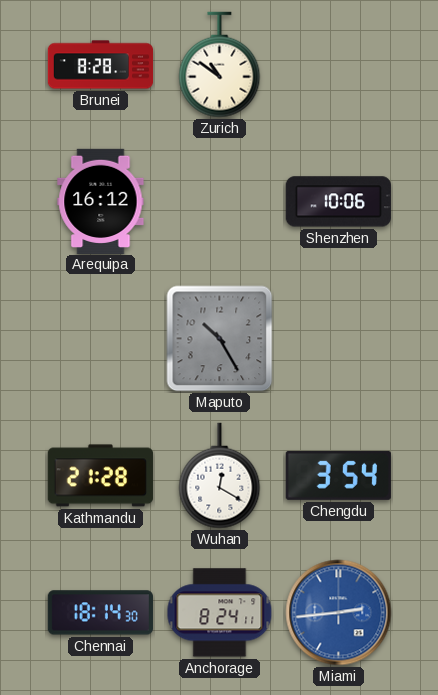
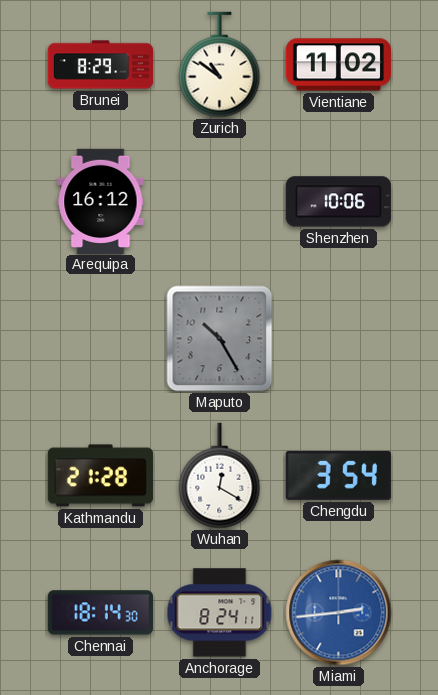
Brunei: 8:28 -> 8:29 (101, 65)
Vientiane: none -> 11:02 (338, 65)
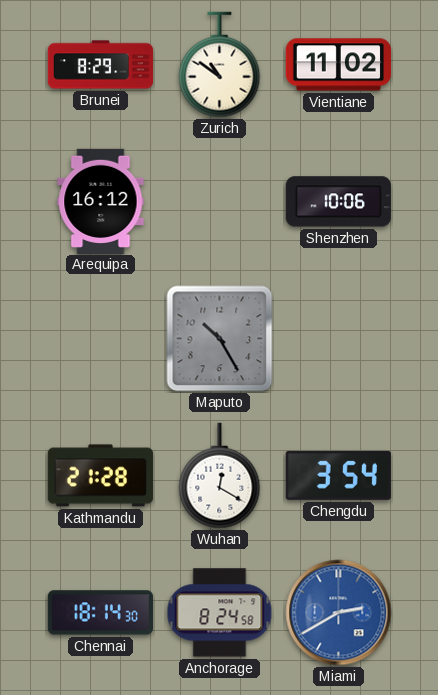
Anchorage: 8:24:11 -> 8:24:58 (220, 613)
Miami: 2:44 -> 2:40 (339, 613)
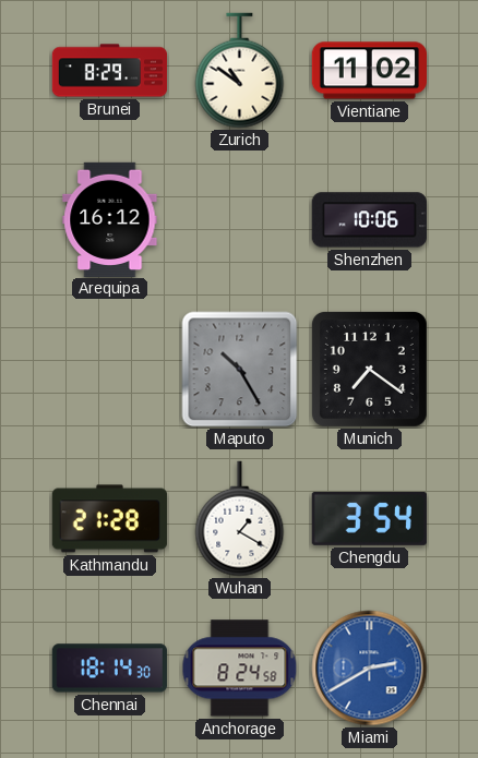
Munich: none -> 7:21 (369, 369)
Wuhan: 12:20 -> 1:20 (240, 519)
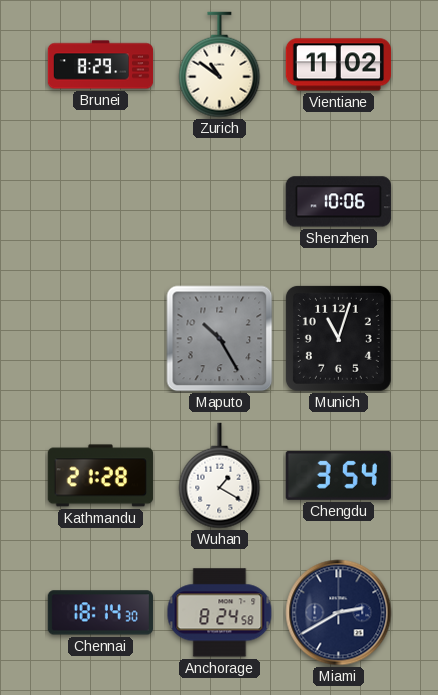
Arequipa: 16:12 -> none (110, 219)
Munich: 7:21 -> 11:03 (338, 338)
Miami dial: blue -> navy (339, 613)
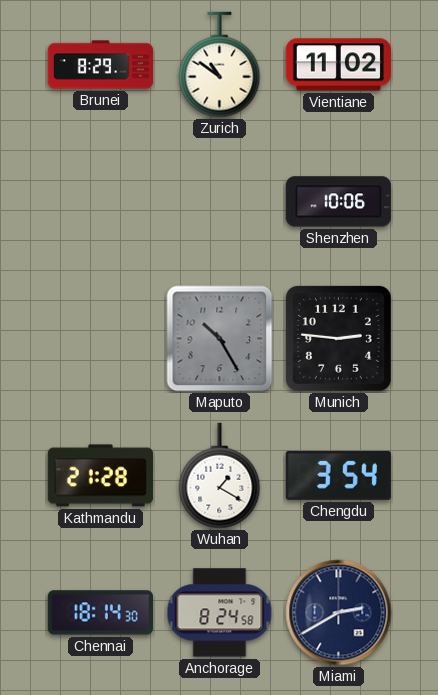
Munich: 11:03 -> 2:46 (338, 338)
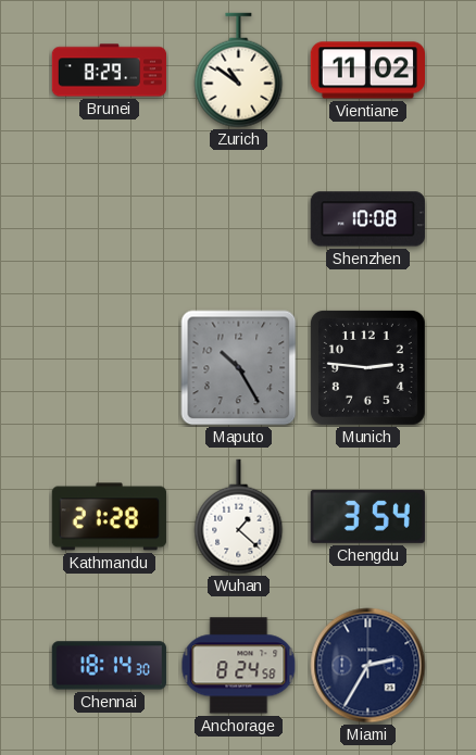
Shenzhen: 10:06 -> 10:08 (367, 219)
Wuhan: 1:20 -> 1:22 (239, 517)
Miami: 2:40 -> 2:35 (368, 666)
